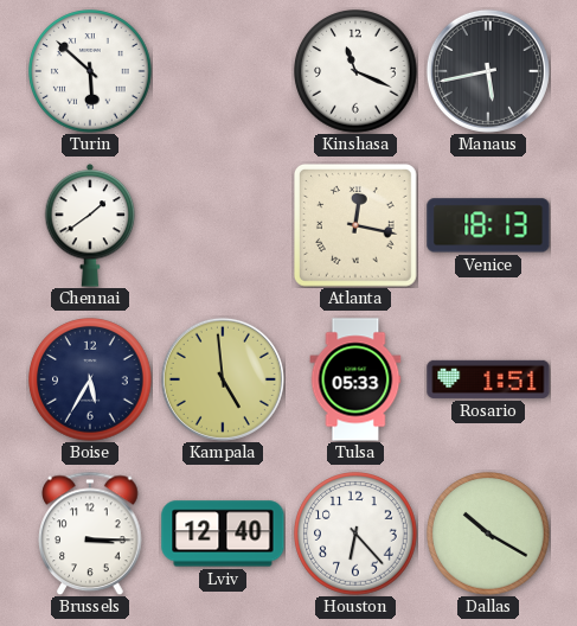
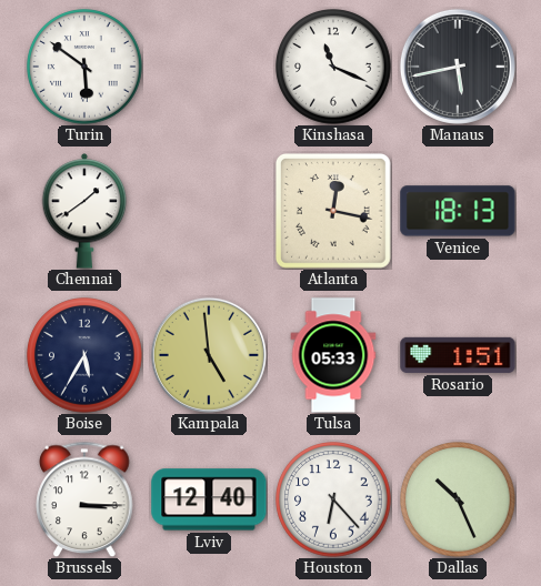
Turin: 5:52 -> 5:51 (84, 67)
Dallas: 10:20 -> 10:26 (458, 499)
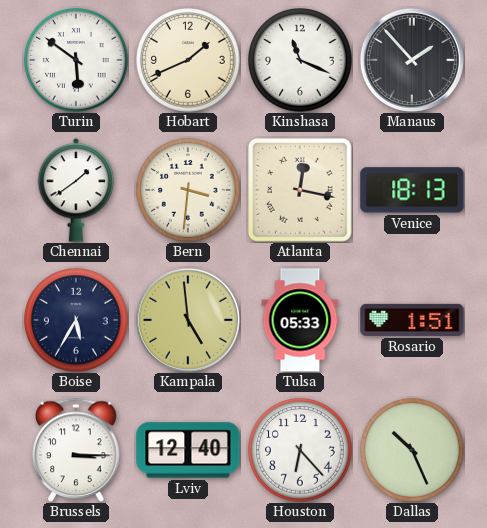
Hobart: none -> 1:41 (188, 60)
Manaus: 5:43 -> 1:53 (412, 60)
Bern: none -> 3:31 (188, 190)
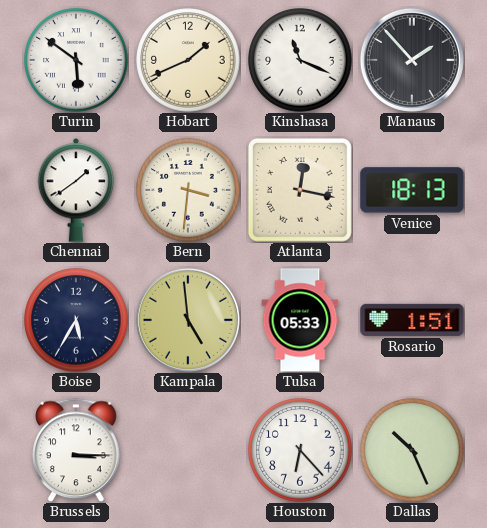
Lviv: 12:40 -> none (188, 450)
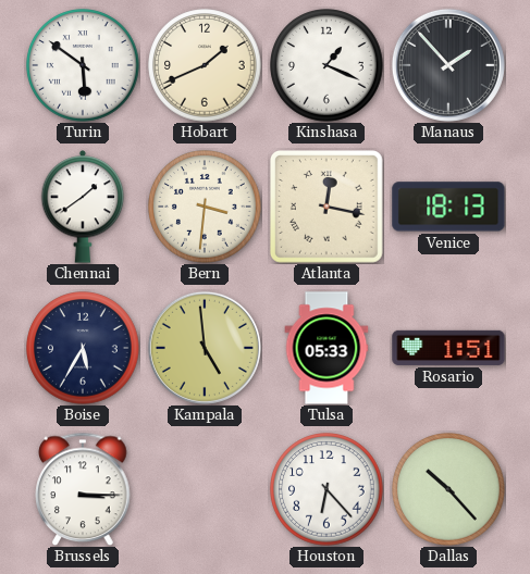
Kinshasa: 11:19 -> 1:19 (326, 65)
Dallas: 10:26 -> 10:23 (448, 489)
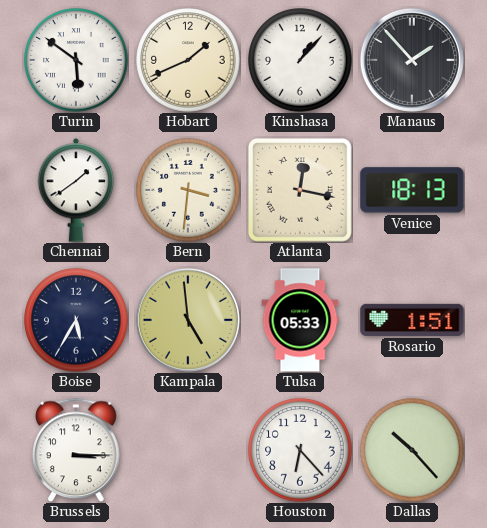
Kinshasa: 1:19 -> 1:07 (300, 60)
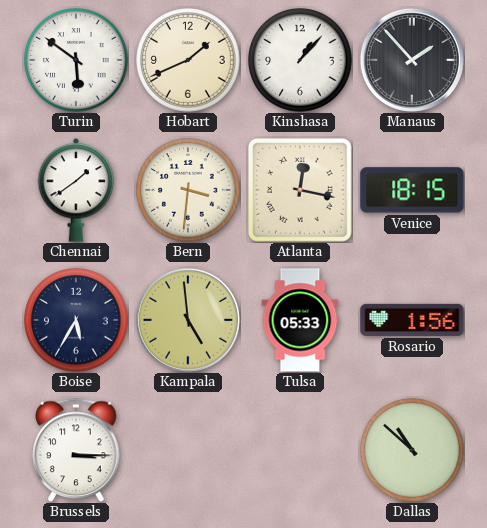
Venice: 18:13 -> 18:15 (412, 190)
Rosario: 1:51 -> 1:56 (412, 320)
Houston: 6:23 -> none (300, 450)
Dallas: 10:23 -> 10:52 (412, 450)
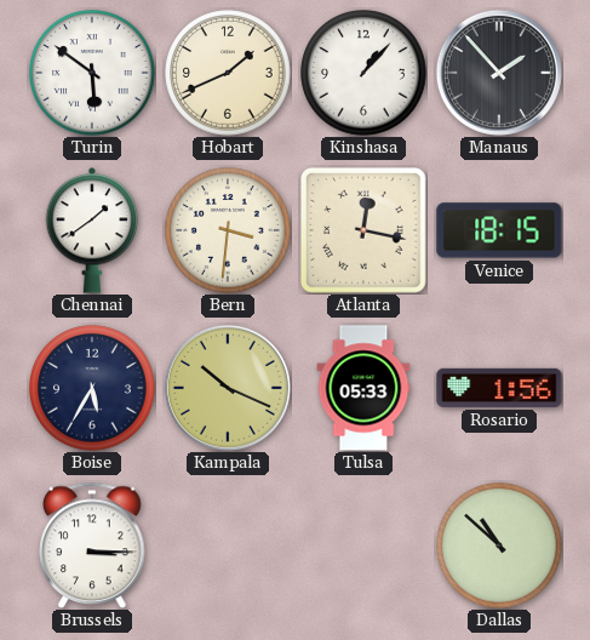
Kampala: 4:59 -> 10:19 (228, 388)
